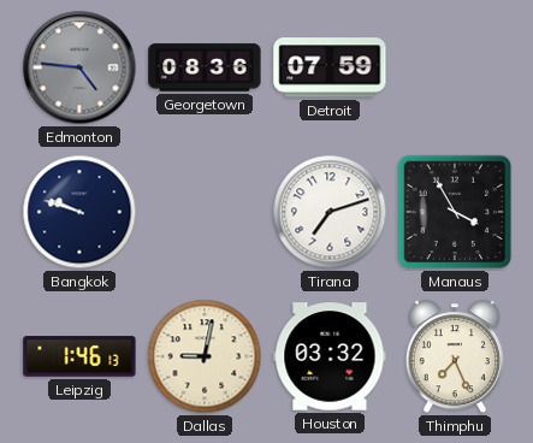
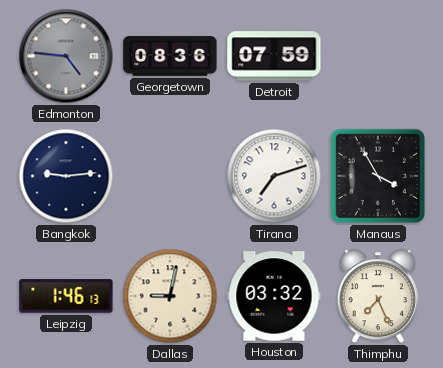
Bangkok: 9:48 -> 9:14 (66, 176)
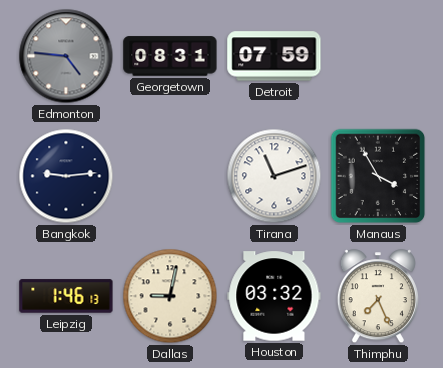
Georgetown: 08:36 -> 08:31 (170, 56)
Tirana: 7:12 -> 11:12 (274, 176)
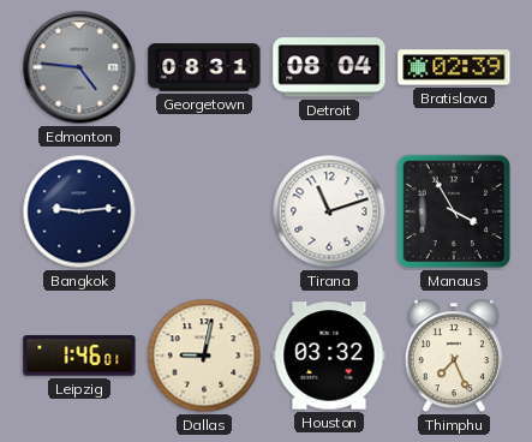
Detroit: 07:59 -> 08:04 (329, 67)
Bratislava: none -> 02:39 (454, 67)
Leipzig: 1:46:13 -> 1:46:01 (79, 356)
